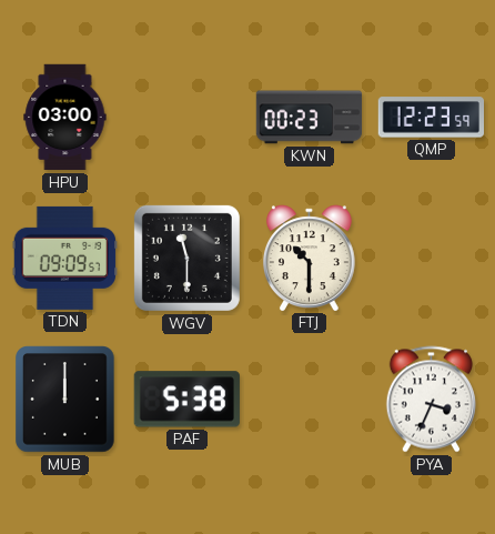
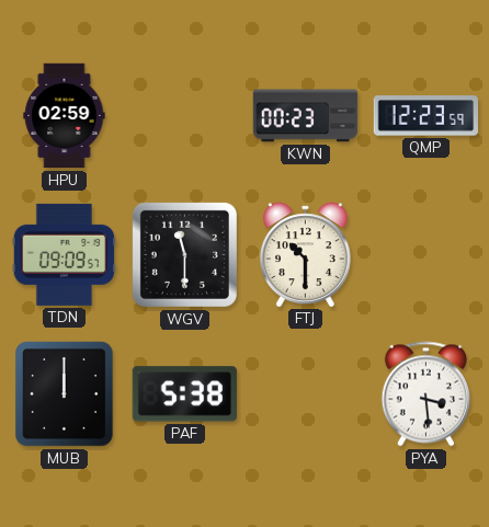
HPU: 03:00 -> 02:59 (65, 116)
PYA: 3:34 -> 3:29 (425, 394)
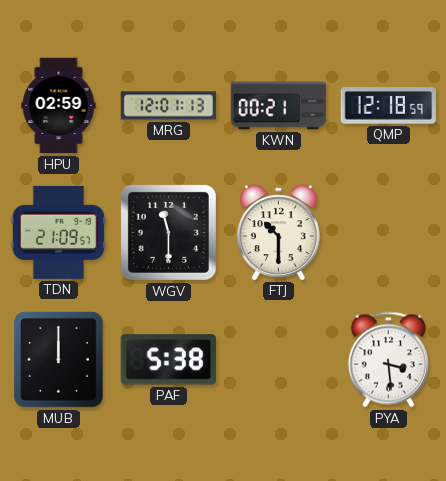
MRG: none -> 12:01 (169, 106)
KWN: 00:23 -> 00:21 (279, 106)
QMP: 12:23 -> 12:18 (388, 106)
TDN: 09:09 -> 21:09 (58, 232)
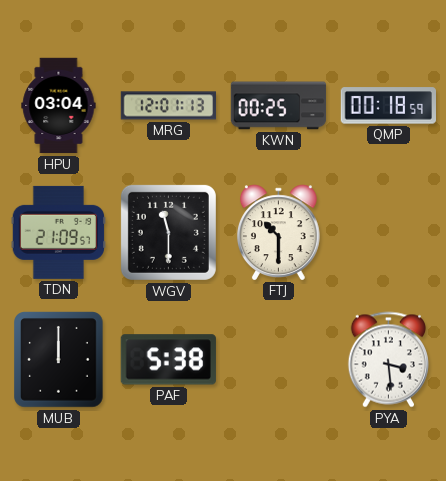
HPU: 02:59 -> 03:04 (59, 106)
KWN: 00:21 -> 00:25 (279, 106)
QMP: 12:18 -> 00:18 (388, 106)
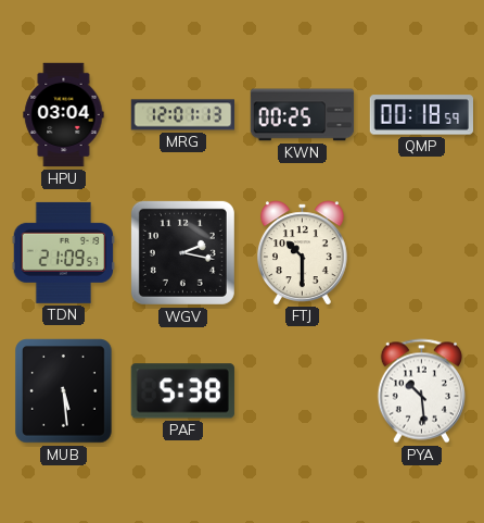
WGV: 11:30 -> 2:17 (182, 252)
MUB: 12:00 -> 5:29 (64, 391)
PYA: 3:29 -> 10:29 (421, 391)
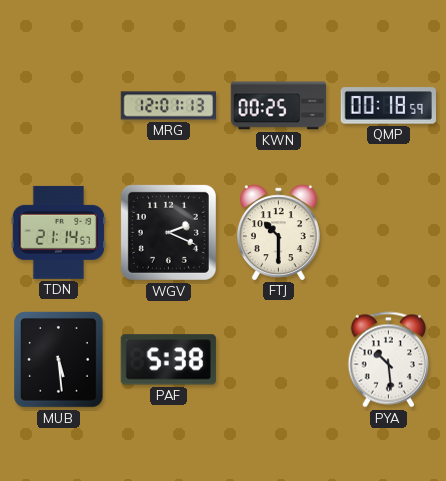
HPU: 03:04 -> none (64, 115)
TDN: 21:09 -> 21:14 (58, 232)
WGV: 2:17 -> 2:19 (168, 232)
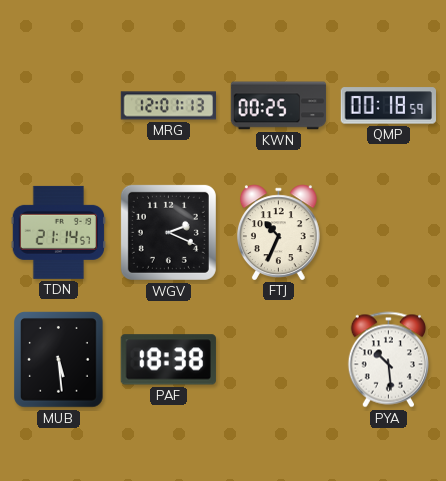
FTJ: 10:30 -> 10:34 (278, 232)
PAF: 5:38 -> 18:38 (168, 360)
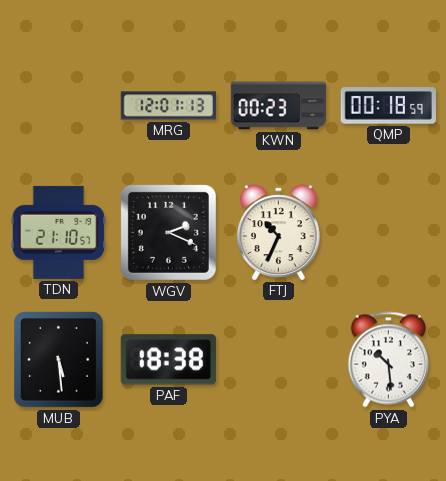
KWN: 00:25 -> 00:23 (279, 106)
TDN: 21:14 -> 21:10 (58, 232)
